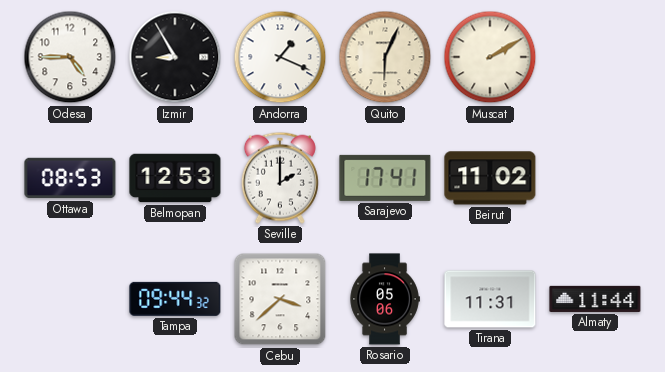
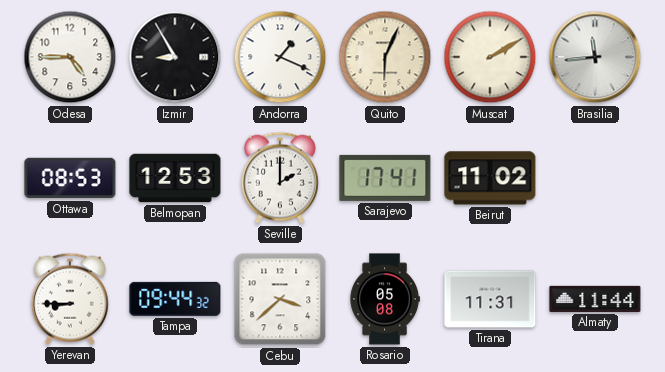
Brasilia: none -> 11:44 (595, 57)
Yerevan: none -> 8:45 (70, 299)
Rosario: 05:06 -> 05:08 (385, 299)
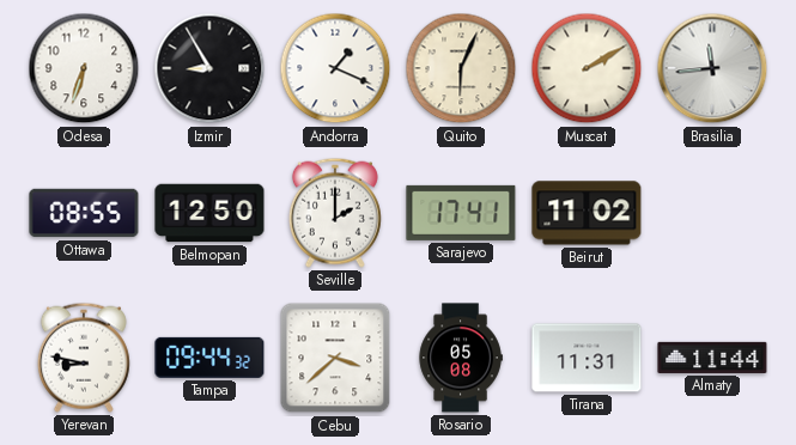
Odesa: 4:45 -> 6:33 (84, 68)
Ottawa: 08:53 -> 08:55 (84, 213)
Belmopan: 12:53 -> 12:50 (209, 213)
Yerevan: 8:45 -> 8:47 (84, 358)
